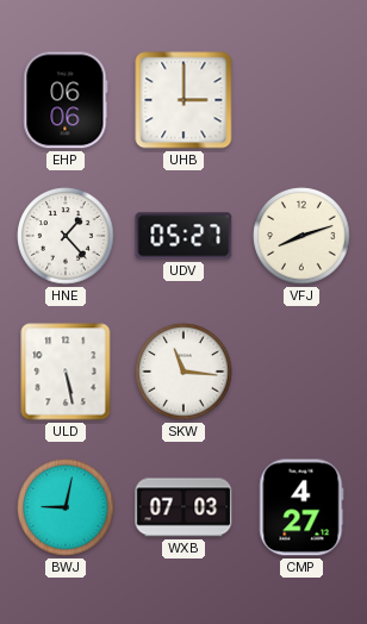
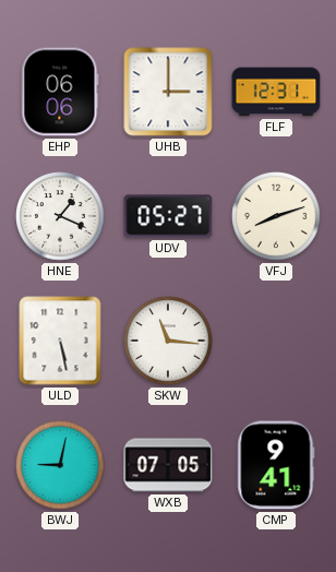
FLF: none -> 12:31 (276, 92)
HNE: 1:23 -> 1:19 (60, 216)
WXB: 07:03 -> 07:05 (168, 465)
CMP: 4:27 -> 9:41 (276, 465)
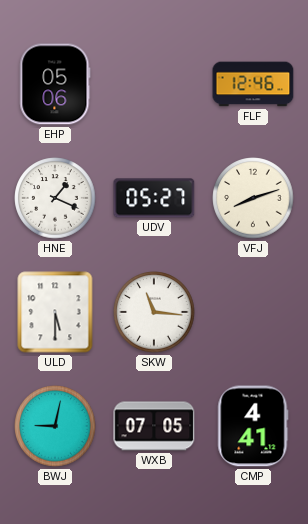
EHP: 06:06 -> 05:06 (55, 84)
UHB: 3:00 -> none (168, 92)
FLF: 12:31 -> 12:46 (253, 84)
ULD: 5:28 -> 5:30 (55, 312)
CMP: 9:41 -> 4:41 (253, 426)
